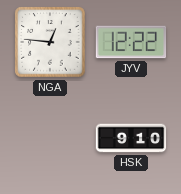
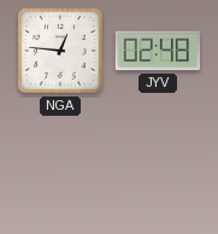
JYV: 12:22 -> 02:48 (158, 51)
HSK: 9:10 -> none (131, 138)
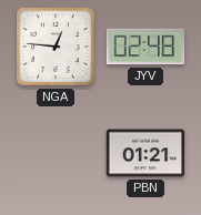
PBN: none -> 01:21 (145, 153)
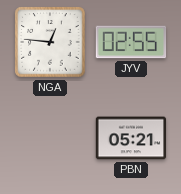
JYV: 02:48 -> 02:55 (131, 42)
PBN: 01:21 -> 05:21 (131, 138)
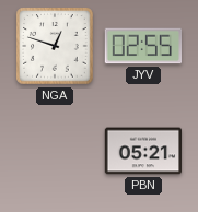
NGA: 12:46 -> 12:48 (55, 46)
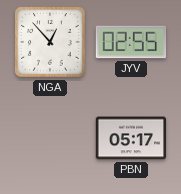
NGA: 12:48 -> 12:53 (50, 42)
PBN: 05:21 -> 05:17 (131, 138)
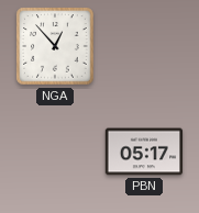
JYV: 02:55 -> none (131, 42)
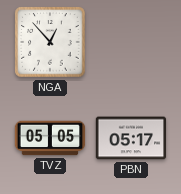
TVZ: none -> 05:05 (50, 138)
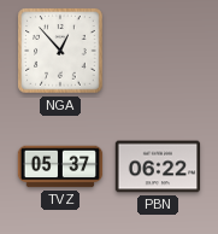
TVZ: 05:05 -> 05:37 (60, 166)
PBN: 05:17 -> 06:22 (158, 166)
